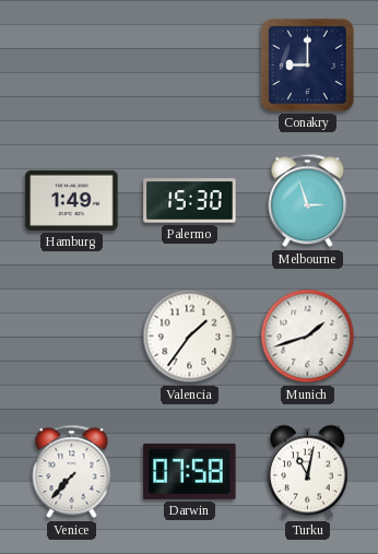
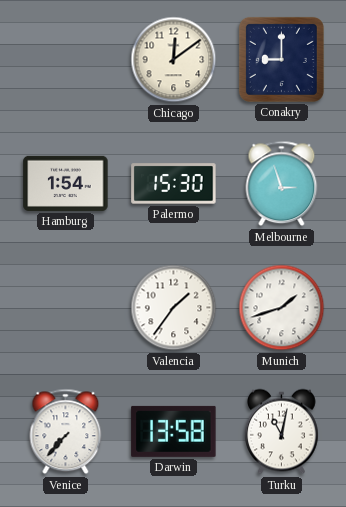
Chicago: none -> 12:09 (174, 60)
Hamburg: 1:49 -> 1:54 (66, 183)
Darwin: 07:58 -> 13:58 (174, 431)
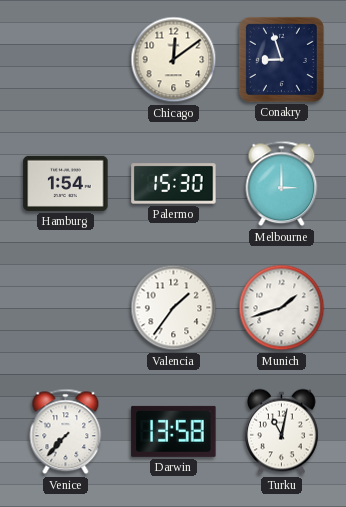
Conakry: 9:00 -> 8:57 (281, 59)
Melbourne: 2:57 -> 3:00 (282, 184)
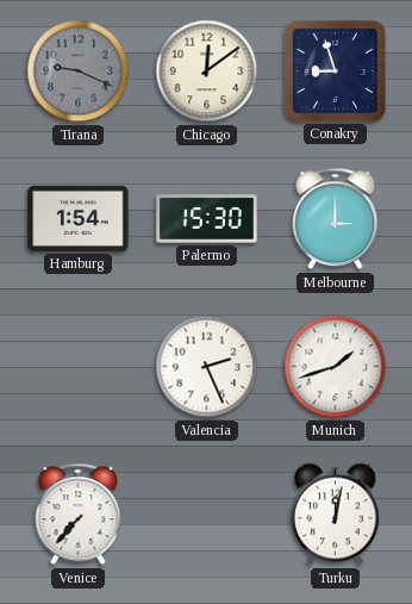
Tirana: none -> 9:19 (79, 71)
Valencia: 1:36 -> 2:26 (207, 367)
Darwin: 13:58 -> none (174, 431)
Turku: 11:02 -> 12:02 (336, 515)
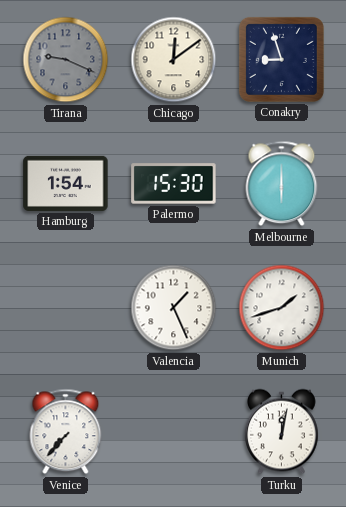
Melbourne: 3:00 -> 6:00 (282, 184)
Valencia: 2:26 -> 1:26 (174, 308)
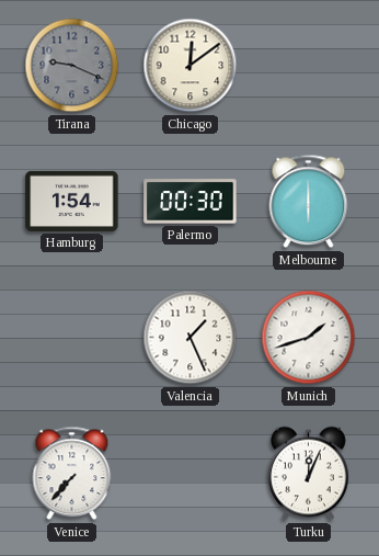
Conakry: 8:57 -> none (281, 59)
Palermo: 15:30 -> 00:30 (191, 202)
Turku: 12:02 -> 12:04 (309, 474)
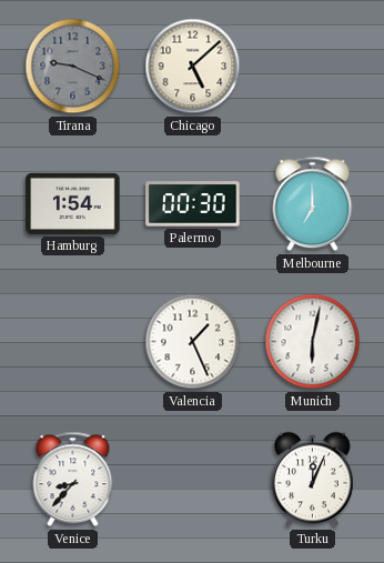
Chicago: 12:09 -> 5:08 (193, 67)
Melbourne: 6:00 -> 7:00 (313, 204)
Munich: 1:42 -> 6:02 (313, 342)
Venice: 7:37 -> 8:37 (73, 480)
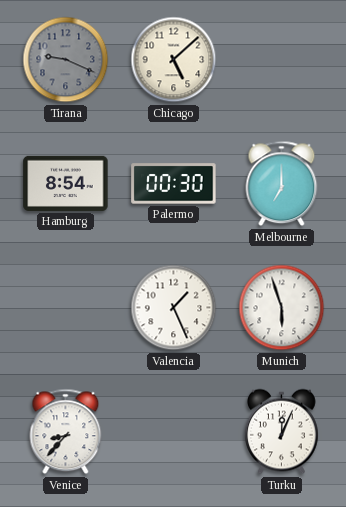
Hamburg: 1:54 -> 8:54 (66, 183)
Munich: 6:02 -> 5:57 (282, 308)
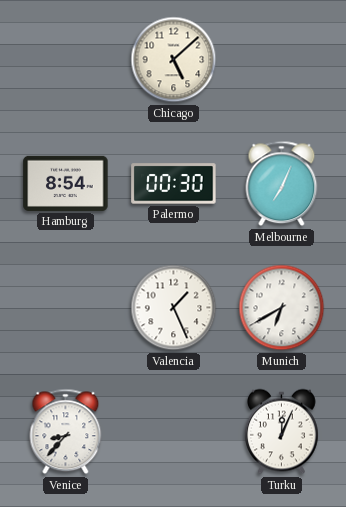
Tirana: 9:19 -> none (66, 60)
Melbourne: 7:00 -> 7:04 (282, 184)
Munich: 5:57 -> 6:40 (282, 308)
